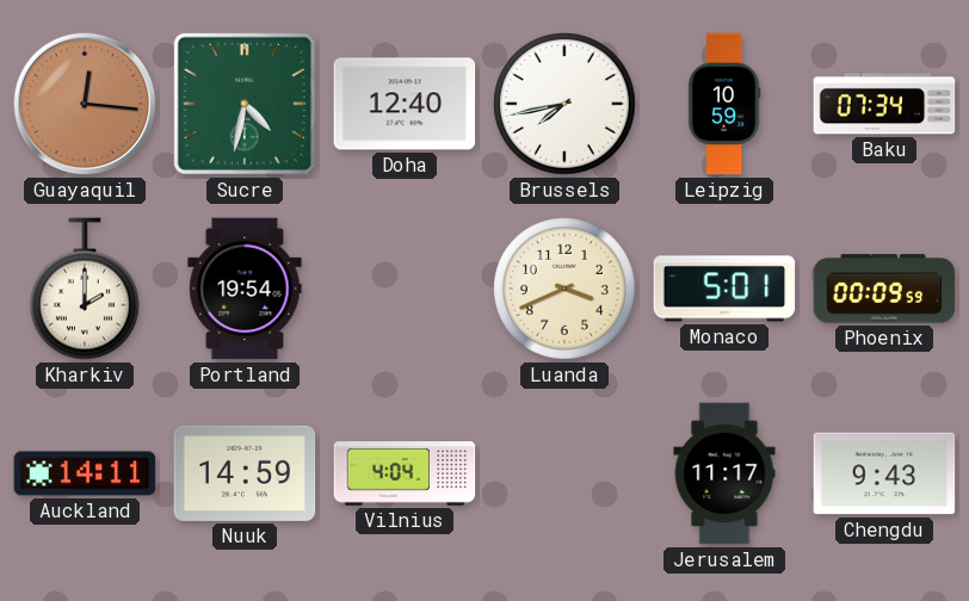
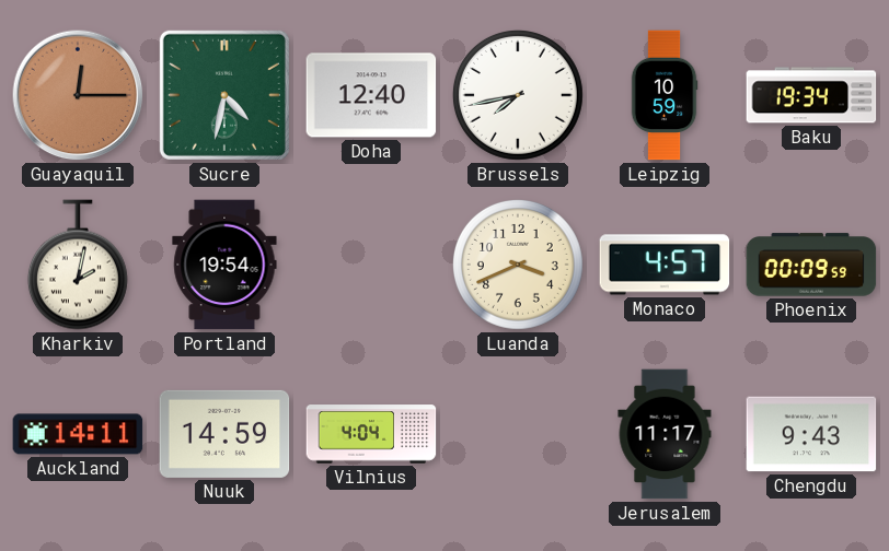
Guayaquil: 12:16 -> 12:15 (78, 95)
Baku: 07:34 -> 19:34 (811, 95)
Kharkiv: 2:00 -> 2:02 (78, 265)
Monaco: 5:01 -> 4:57 (665, 265)
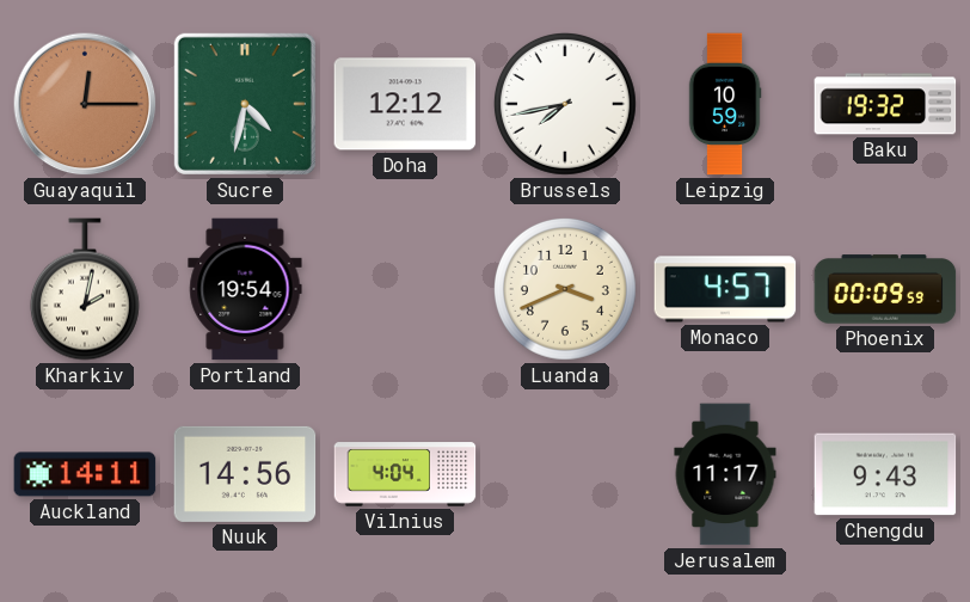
Doha: 12:40 -> 12:12 (405, 104)
Baku: 19:34 -> 19:32 (885, 104)
Nuuk: 14:59 -> 14:56 (245, 474)
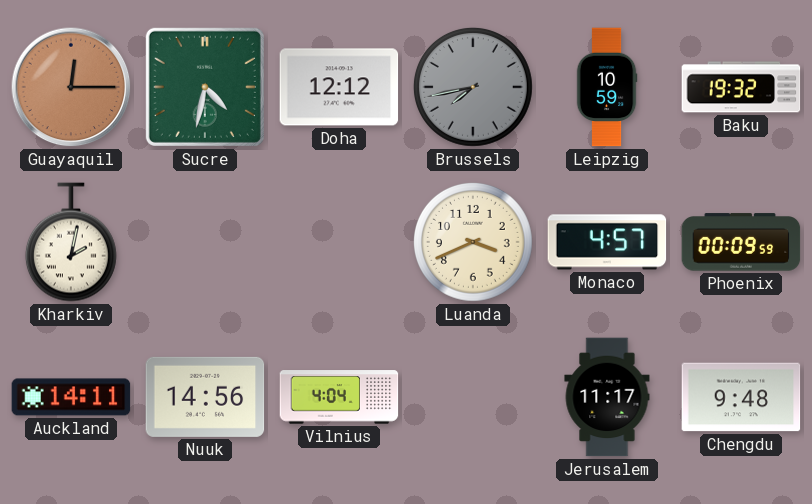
Brussels dial: white -> grey (473, 87)
Portland: 19:54 -> none (245, 289)
Chengdu: 9:43 -> 9:48 (741, 397)
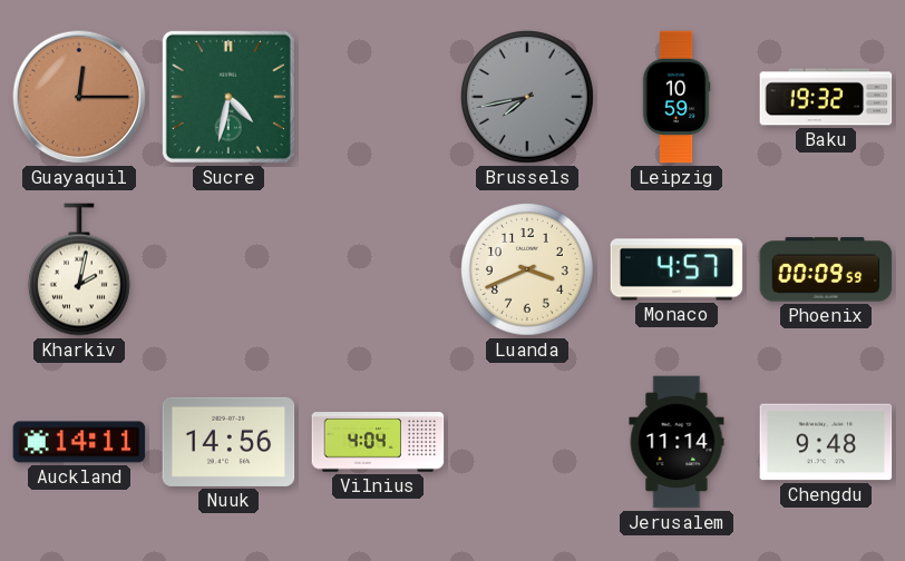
Doha: 12:12 -> none (339, 87)
Jerusalem: 11:17 -> 11:14 (677, 442)
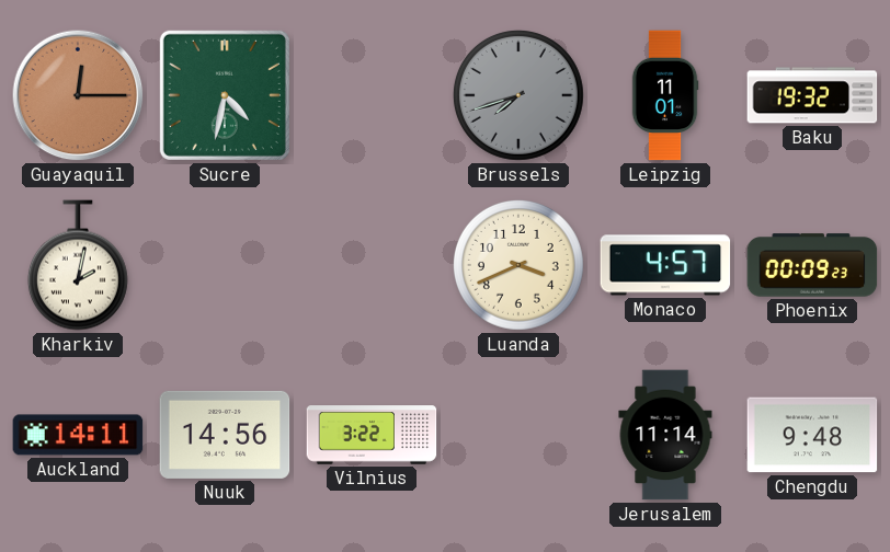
Brussels: 7:43 -> 7:42 (518, 95)
Leipzig: 10:59 -> 11:01 (665, 95)
Phoenix: 00:09:59 -> 00:09:23 (812, 265)
Vilnius: 4:04 -> 3:22 (372, 435)
